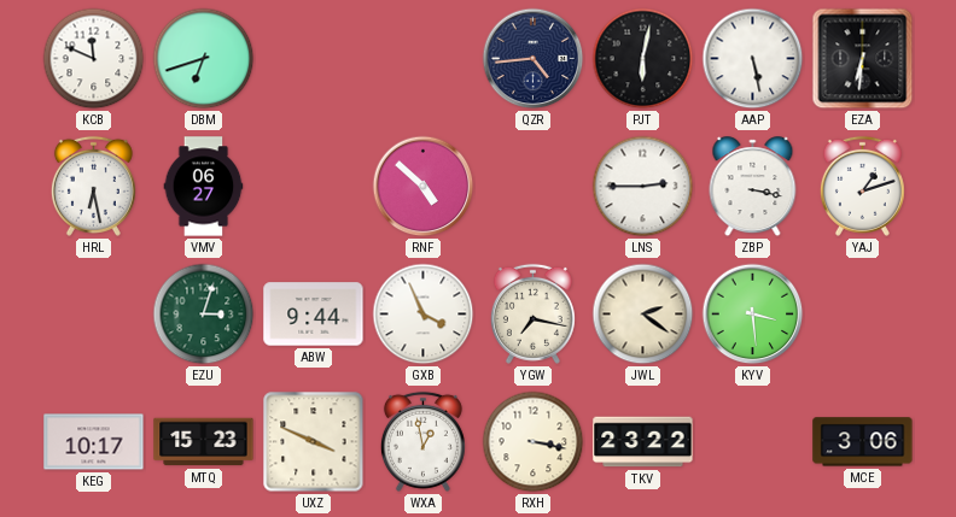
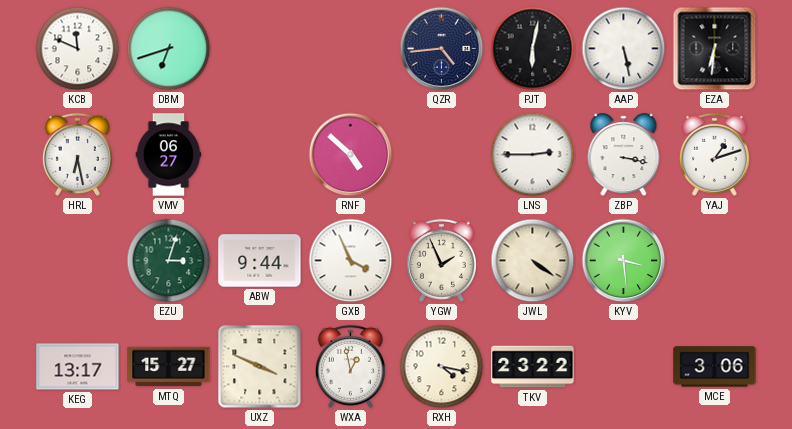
YGW: 7:17 -> 1:56 (441, 260)
JWL: 2:21 -> 4:21 (533, 261)
KEG: 10:17 -> 13:17 (78, 367)
MTQ: 15:23 -> 15:27 (169, 367)
RXH: 3:17 -> 4:17 (442, 367)
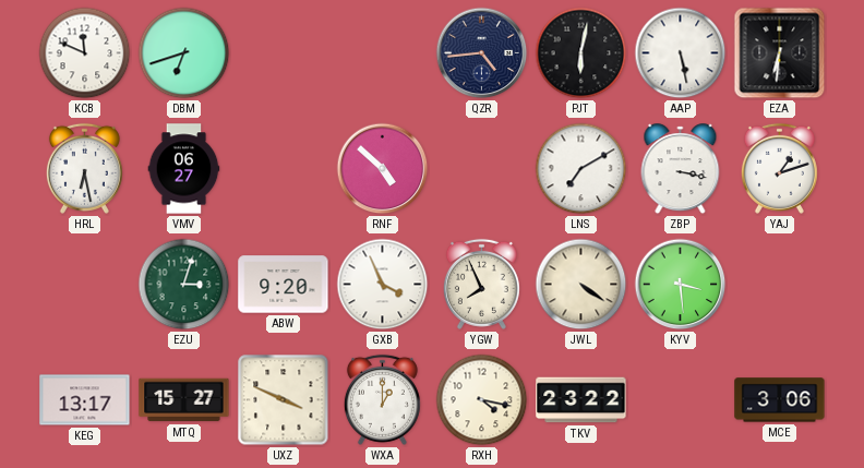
LNS: 2:45 -> 7:10 (581, 169)
ABW: 9:44 -> 9:20 (284, 285)
YGW: 1:56 -> 7:56 (481, 284)
WXA: 12:58 -> 1:00 (382, 399)
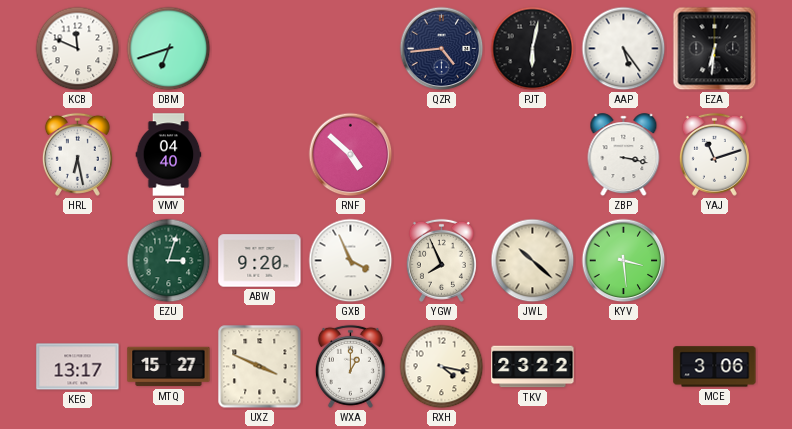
AAP: 5:28 -> 5:24 (624, 49)
VMV: 06:27 -> 04:40 (169, 155)
LNS: 7:10 -> none (581, 169)
YAJ: 1:12 -> 11:12 (714, 154)
JWL: 4:21 -> 10:22 (533, 261)
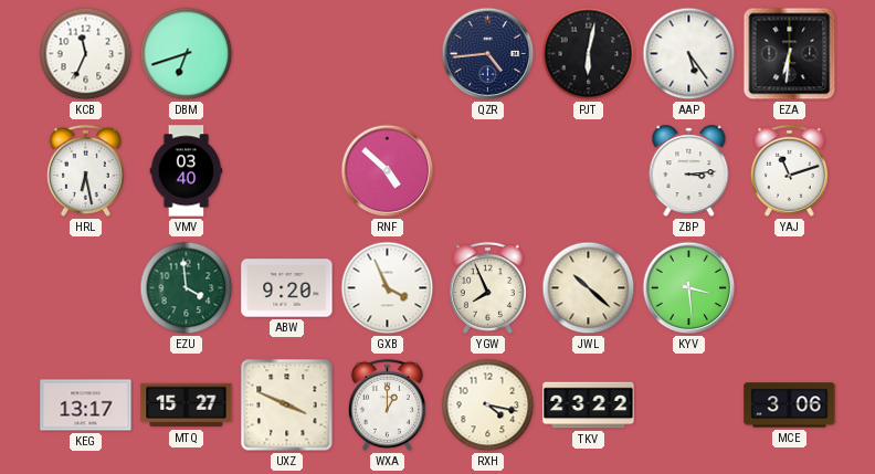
KCB: 11:49 -> 11:34 (86, 54)
VMV: 04:40 -> 03:40 (187, 171)
ZBP: 3:17 -> 3:14 (689, 171)
EZU: 3:03 -> 3:59 (187, 288)
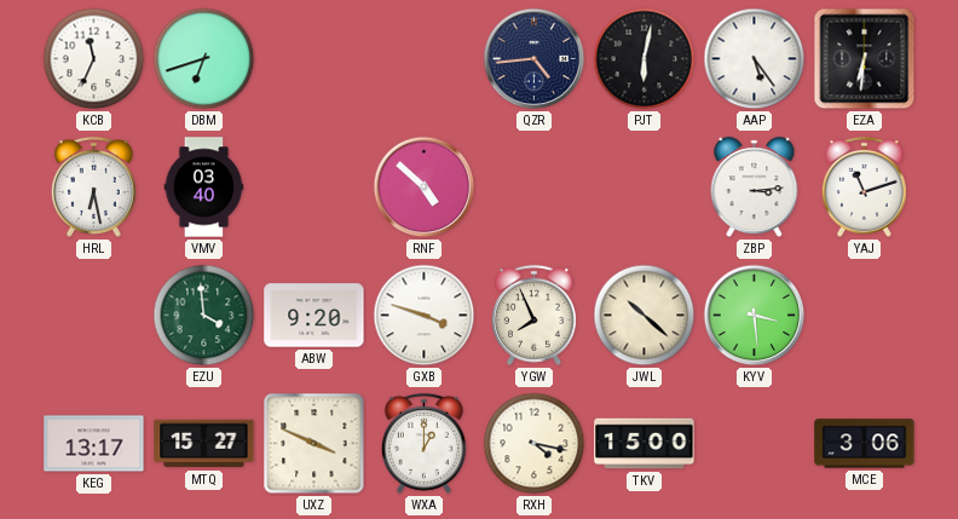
GXB: 3:56 -> 3:48 (425, 316)
TKV: 23:22 -> 15:00 (645, 444)
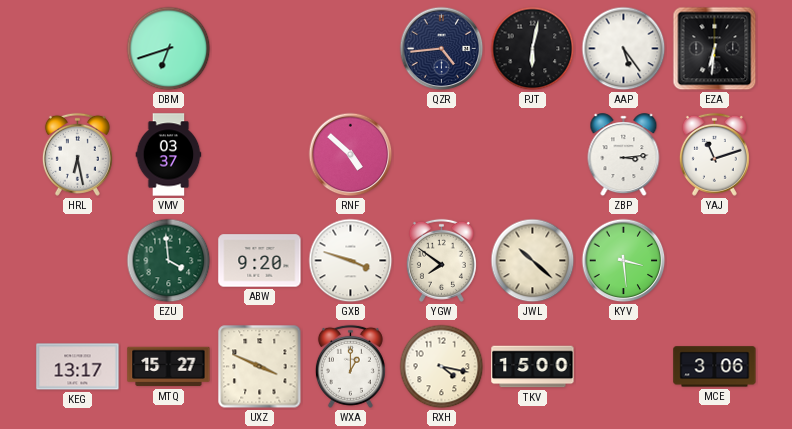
KCB: 11:34 -> none (94, 59)
VMV: 03:40 -> 03:37 (169, 155)
YGW: 7:56 -> 7:51 (441, 260)
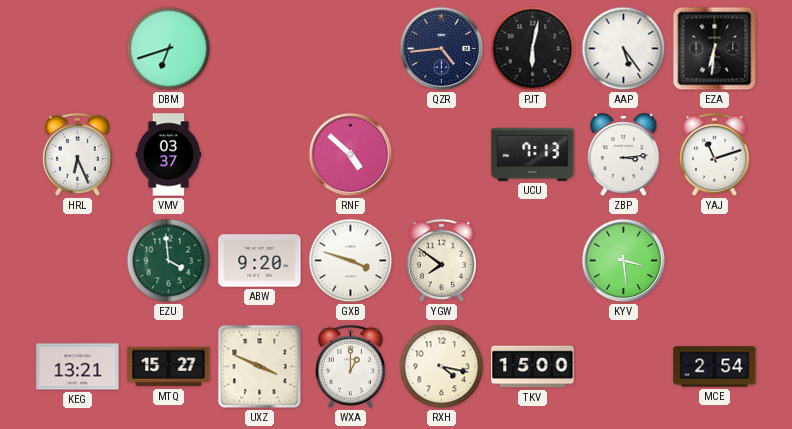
HRL: 6:28 -> 6:26 (77, 154)
UCU: none -> 7:13 (533, 154)
JWL: 10:22 -> none (533, 261)
KEG: 13:17 -> 13:21 (78, 367)
MCE: 3:06 -> 2:54 (715, 367)
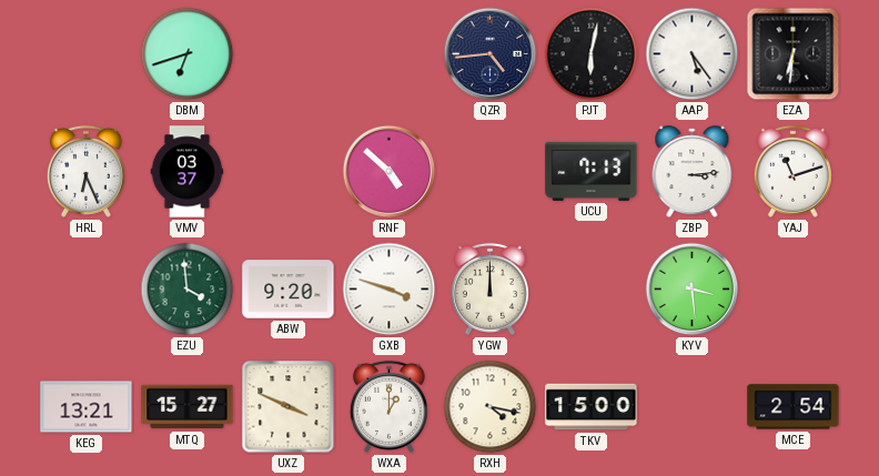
YGW: 7:51 -> 12:00 (489, 288)
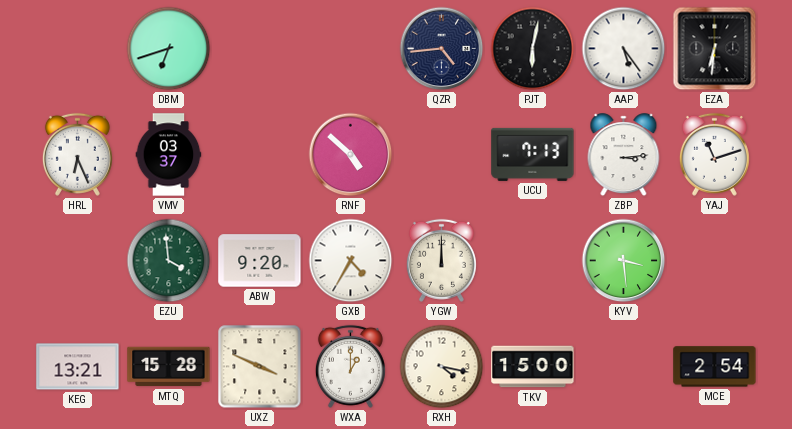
GXB: 3:48 -> 4:35 (351, 261)
MTQ: 15:27 -> 15:28 (169, 367)
